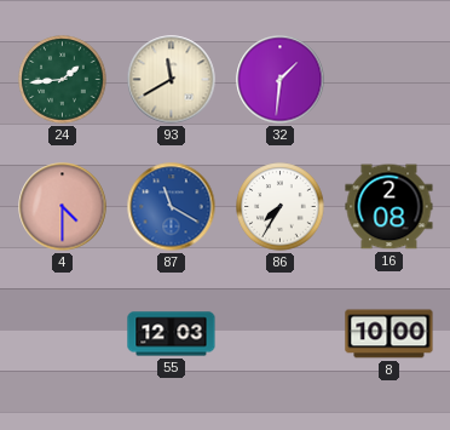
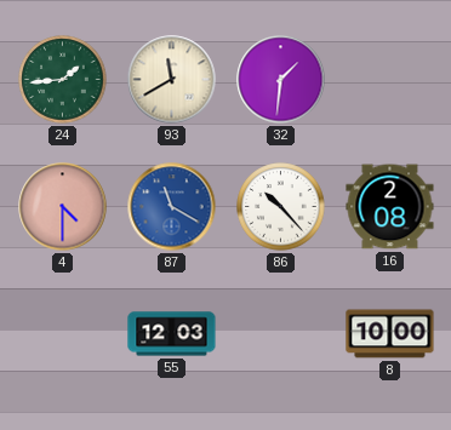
86: 7:35 -> 10:23 (281, 207)
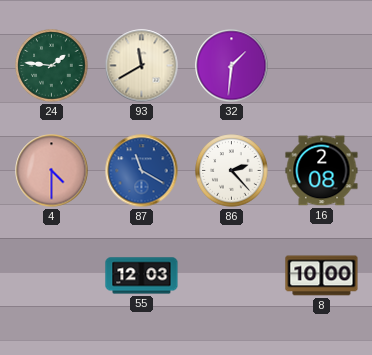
24: 1:44 -> 1:46 (52, 66)
86: 10:23 -> 2:23 (232, 171)
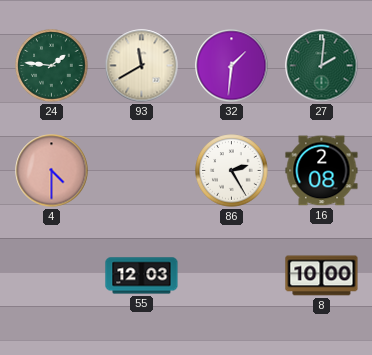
27: none -> 2:01 (322, 66)
87: 11:20 -> none (142, 171)
86: 2:23 -> 2:25 (232, 171)
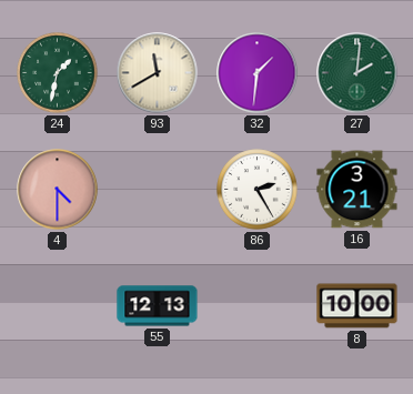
24: 1:46 -> 1:32 (58, 73)
16: 2:08 -> 3:21 (357, 190)
55: 12:03 -> 12:13 (158, 306)
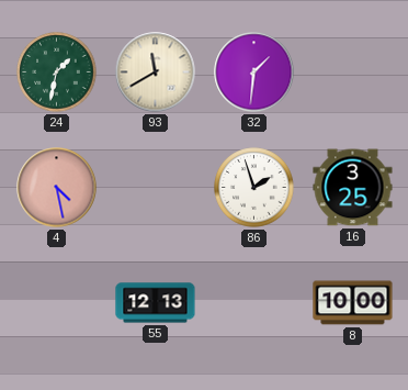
27: 2:01 -> none (357, 73)
4: 4:30 -> 4:28 (57, 188)
86: 2:25 -> 1:57 (254, 188)
16: 3:21 -> 3:25 (353, 188)
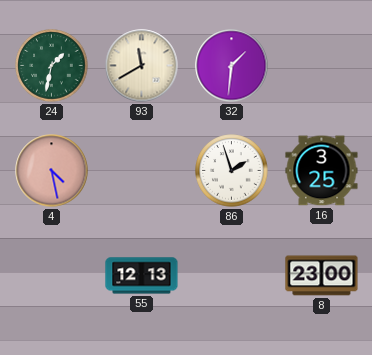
8: 10:00 -> 23:00 (322, 276)
